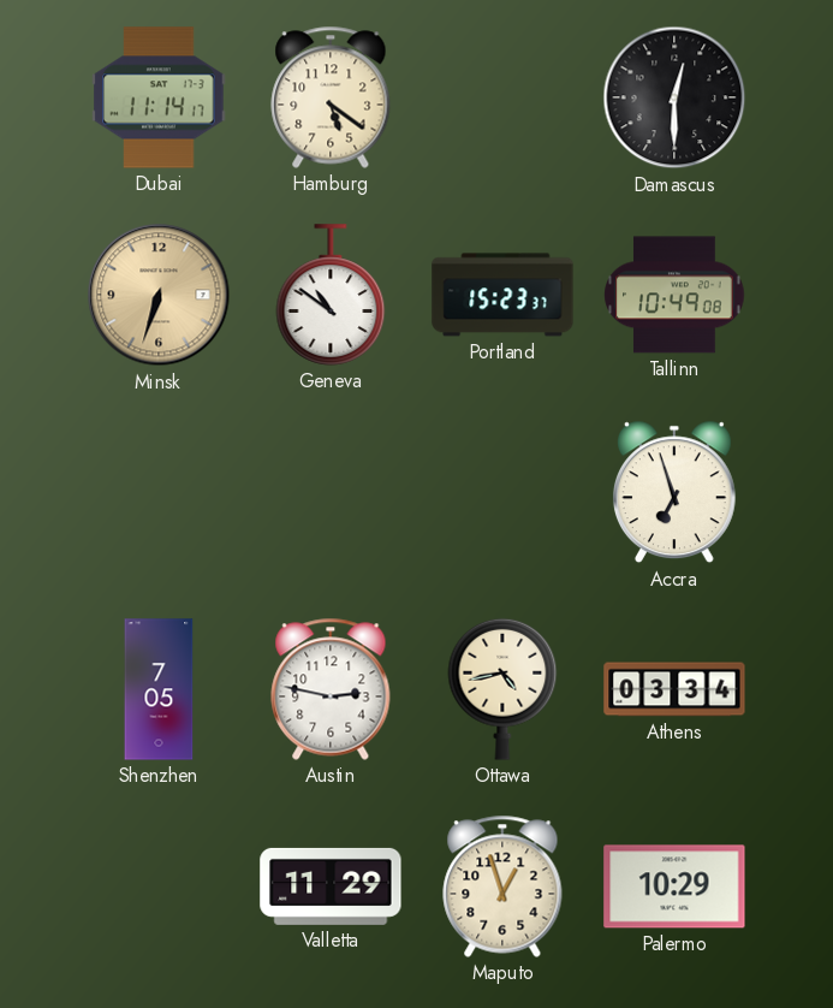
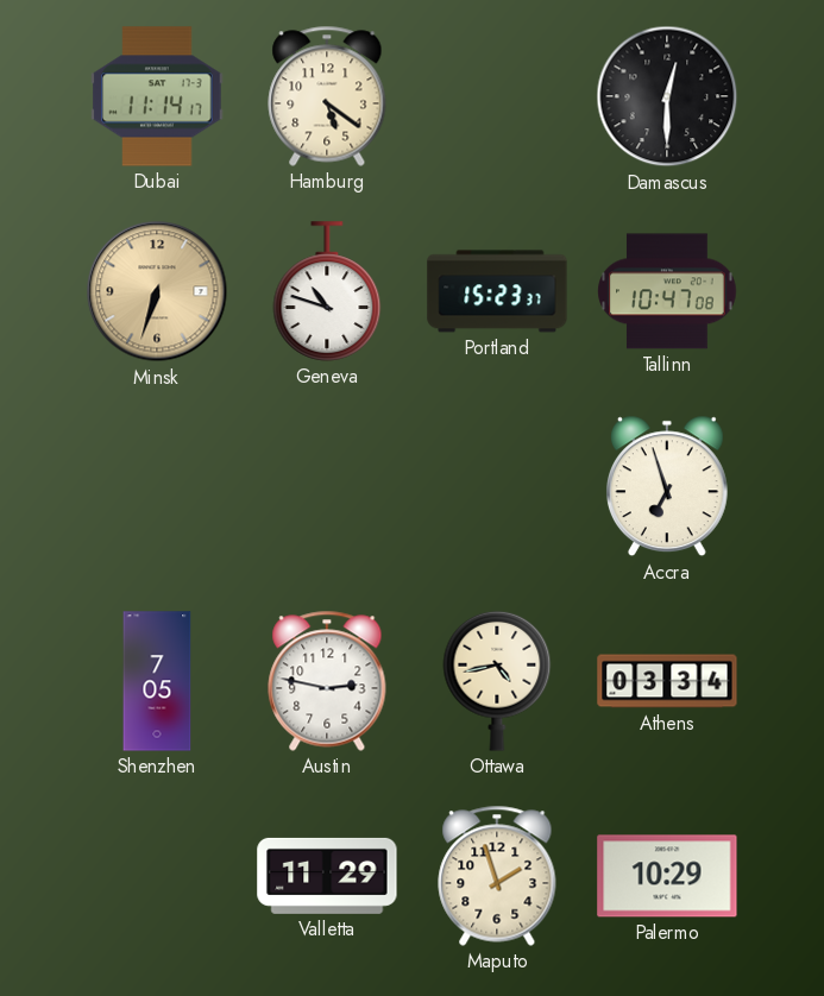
Geneva: 10:51 -> 10:48 (327, 291)
Tallinn: 10:49 -> 10:47 (667, 291)
Maputo: 12:57 -> 1:57 (497, 876)
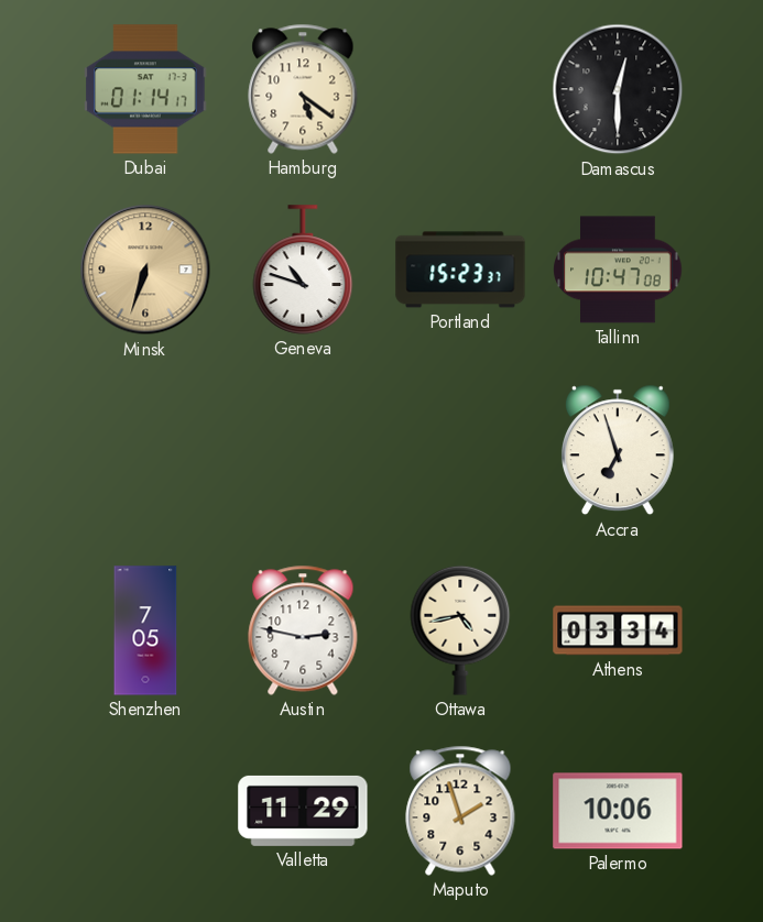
Dubai: 11:14 -> 01:14 (145, 89)
Palermo: 10:29 -> 10:06 (618, 811)
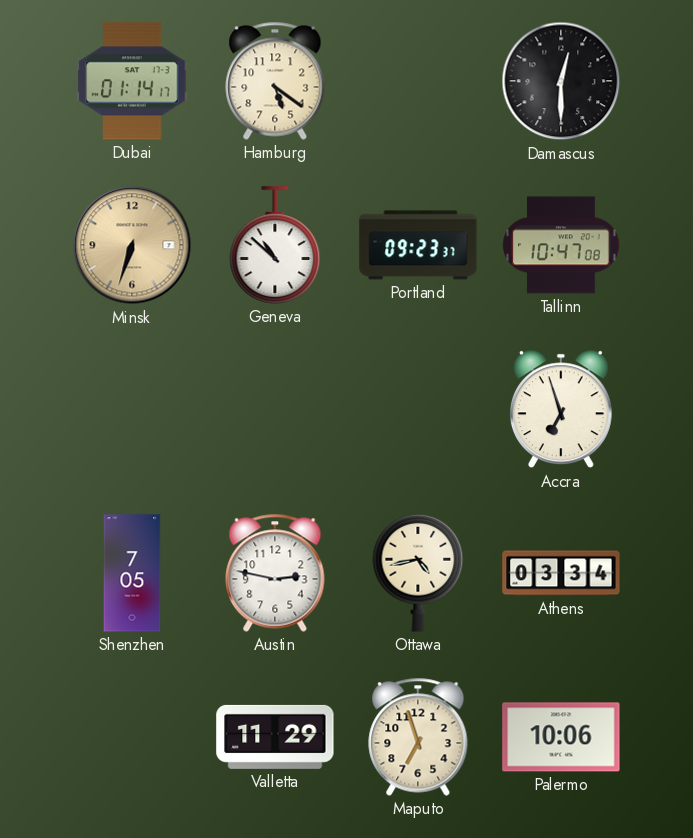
Geneva: 10:48 -> 10:52 (275, 245)
Portland: 15:23 -> 09:23 (418, 245)
Maputo: 1:57 -> 6:57 (418, 737)
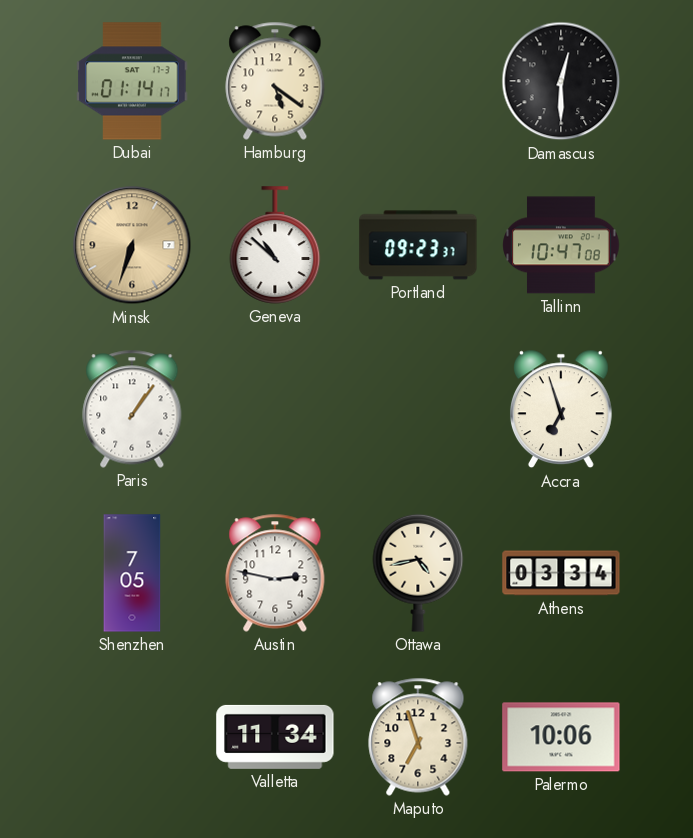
Paris: none -> 1:06 (132, 409)
Valletta: 11:29 -> 11:34 (275, 737)
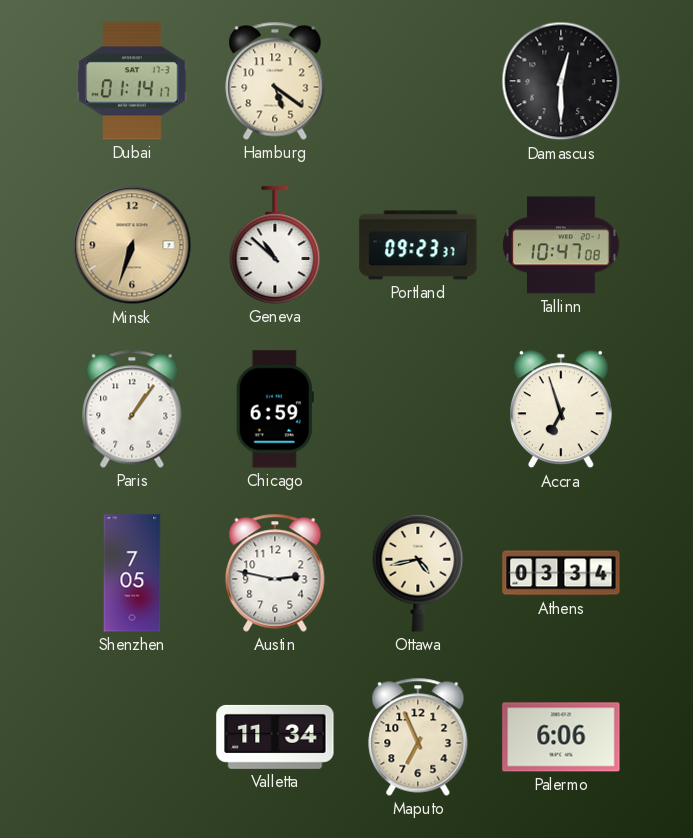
Chicago: none -> 6:59 (275, 409)
Maputo: 6:57 -> 6:56 (418, 737)
Palermo: 10:06 -> 6:06 (561, 737)
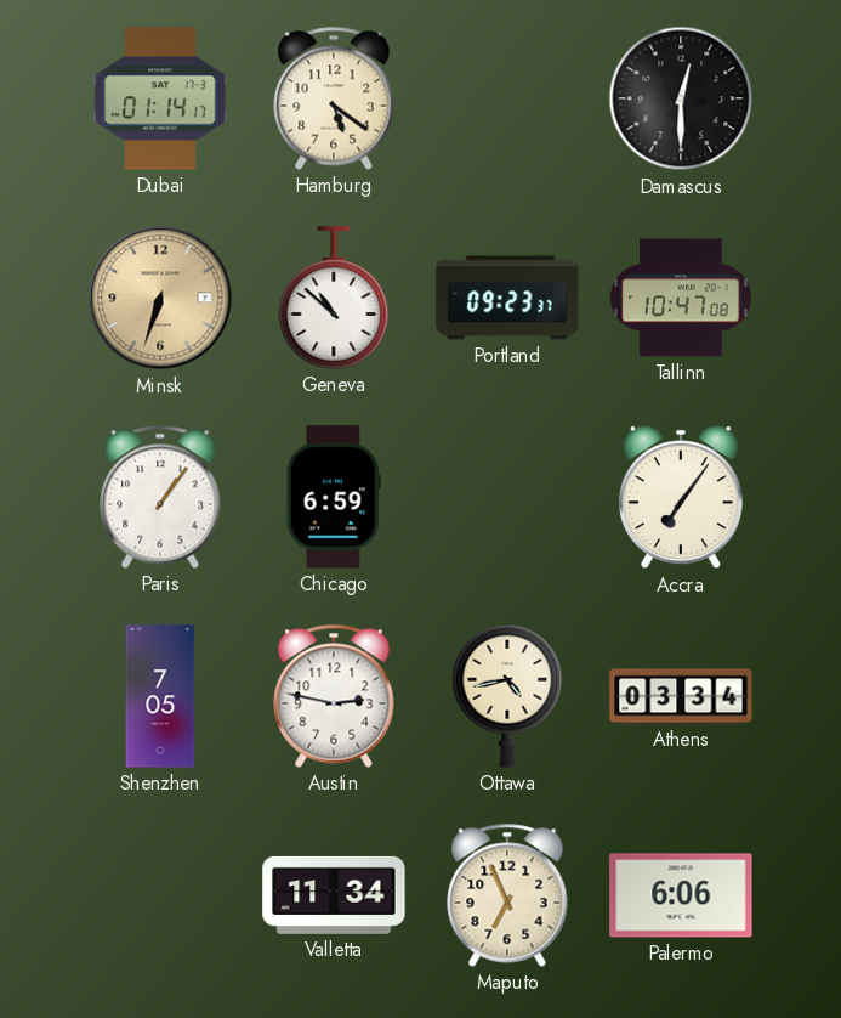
Accra: 6:57 -> 7:06 (681, 497)
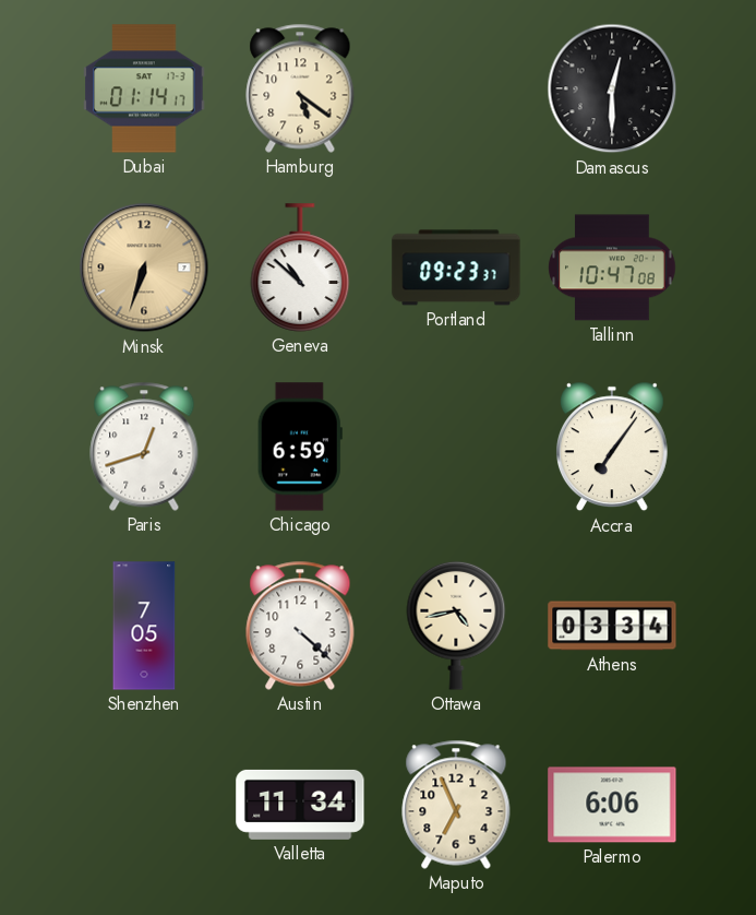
Paris: 1:06 -> 12:42 (144, 447)
Austin: 2:47 -> 4:22 (300, 626)
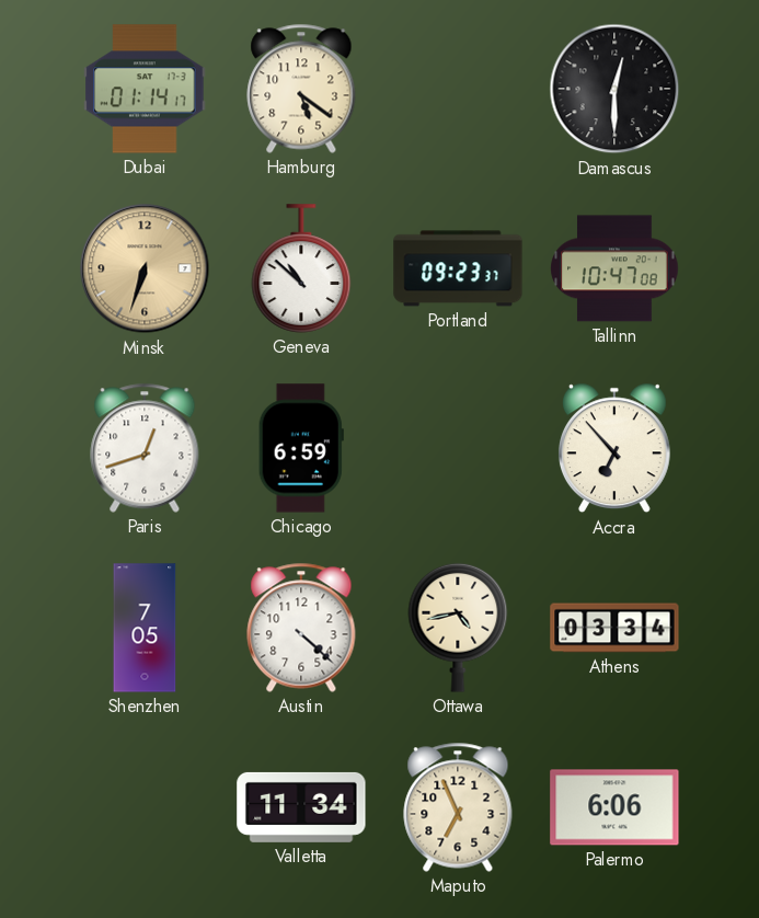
Accra: 7:06 -> 6:53 (614, 448)
